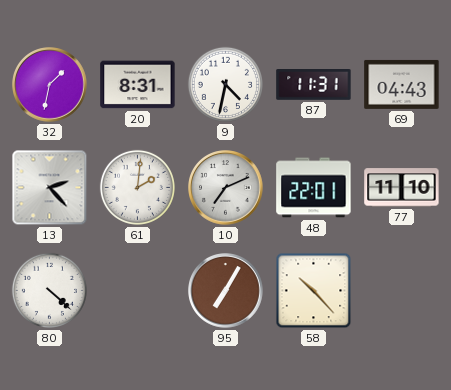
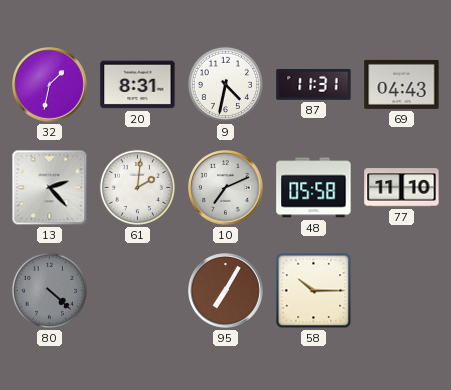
48: 22:01 -> 05:58 (314, 188)
80 dial: white -> grey (49, 290)
58: 10:23 -> 10:15 (314, 291)
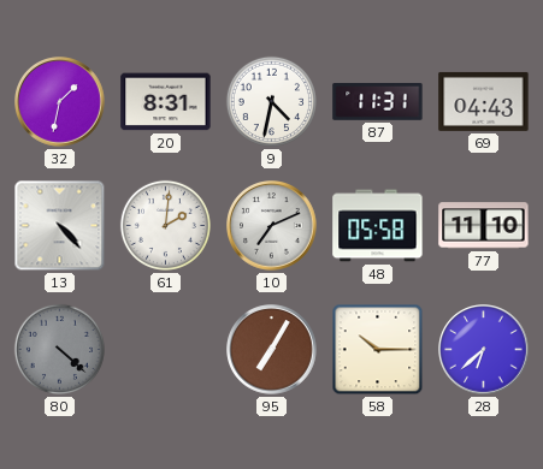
13: 2:23 -> 4:23 (60, 226)
28: none -> 6:38 (484, 350)
